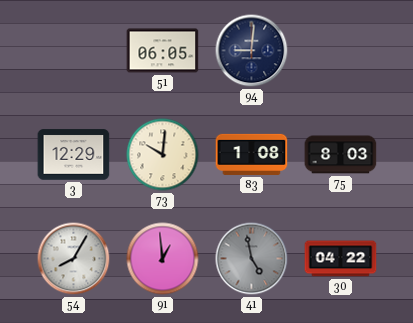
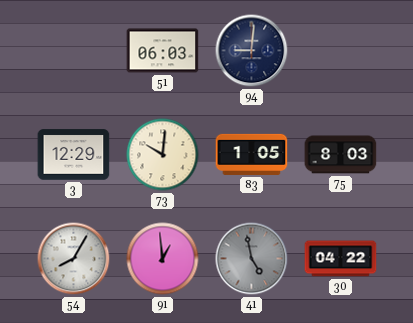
51: 06:05 -> 06:03 (163, 51)
83: 1:08 -> 1:05 (252, 154)
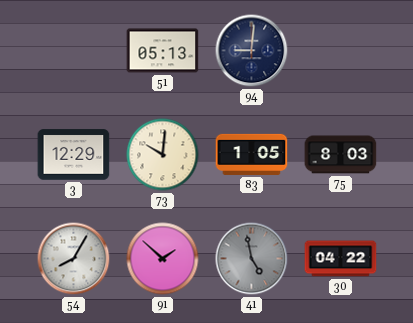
51: 06:03 -> 05:13 (163, 51)
91: 12:59 -> 1:52 (163, 259)
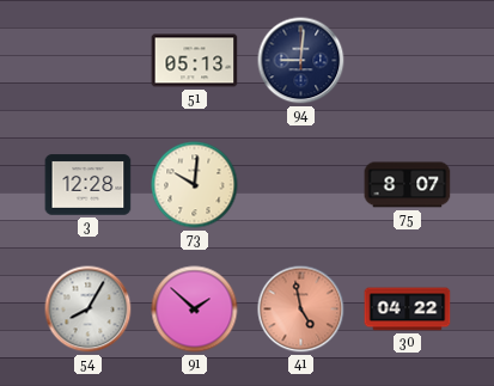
3: 12:29 -> 12:28 (89, 185)
83: 1:05 -> none (252, 154)
75: 8:03 -> 8:07 (408, 185)
41 dial: grey -> salmon (301, 310)
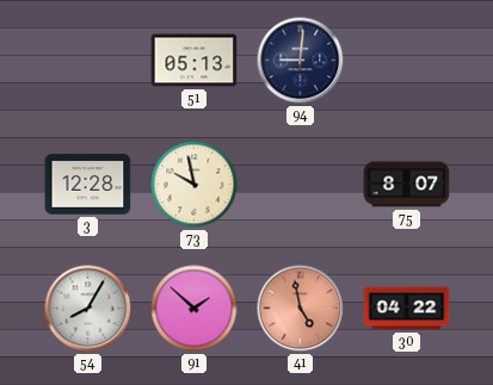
73: 10:01 -> 9:58 (195, 185)
